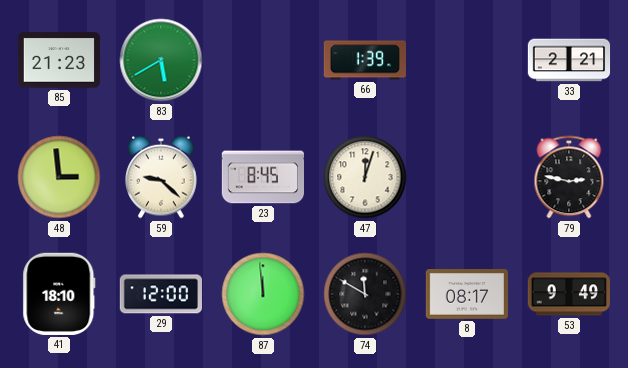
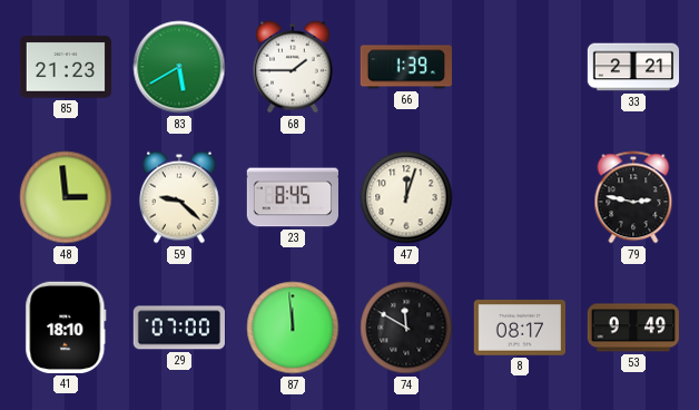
68: none -> 1:45 (293, 67)
29: 12:00 -> 07:00 (179, 328)
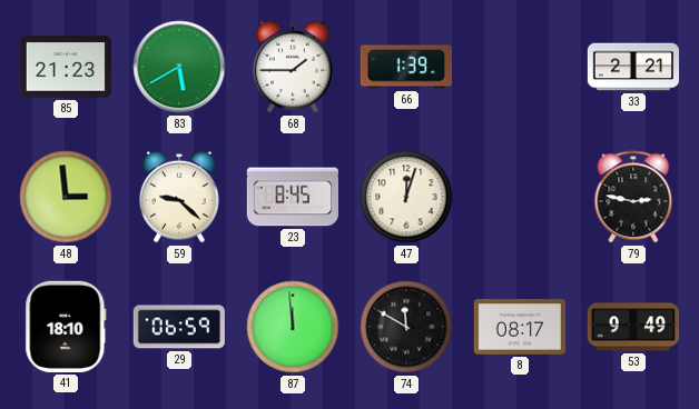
29: 07:00 -> 06:59 (179, 327)
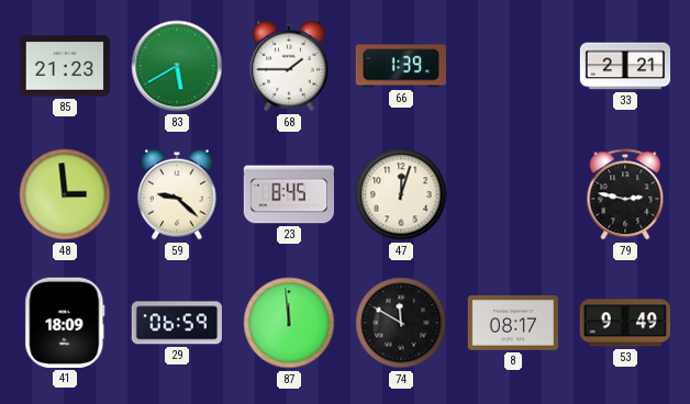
41: 18:10 -> 18:09 (65, 323)
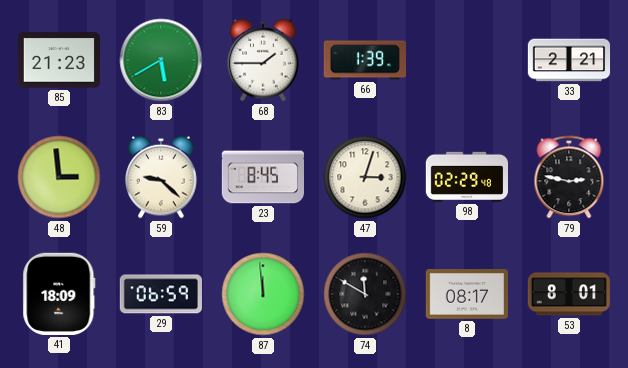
47: 12:03 -> 3:03 (365, 177)
98: none -> 02:29 (466, 177)
53: 9:49 -> 8:01 (569, 294)
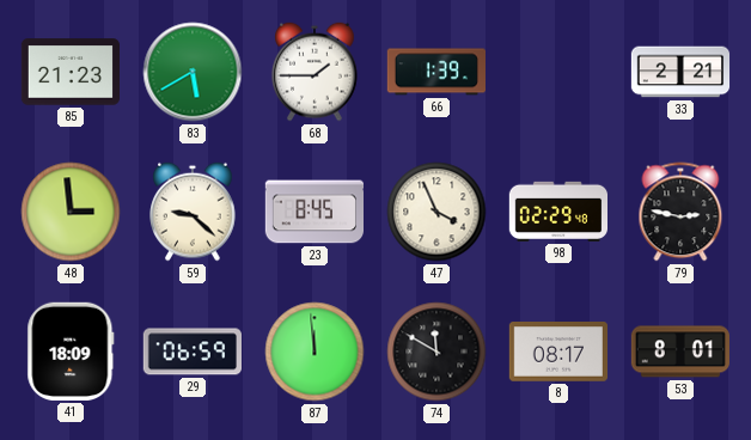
47: 3:03 -> 3:56 (436, 212)
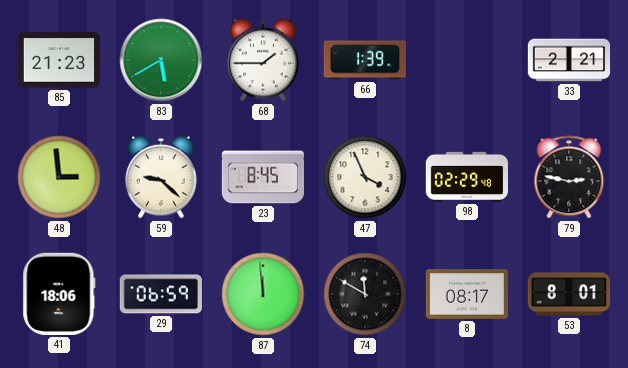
41: 18:09 -> 18:06 (59, 294)
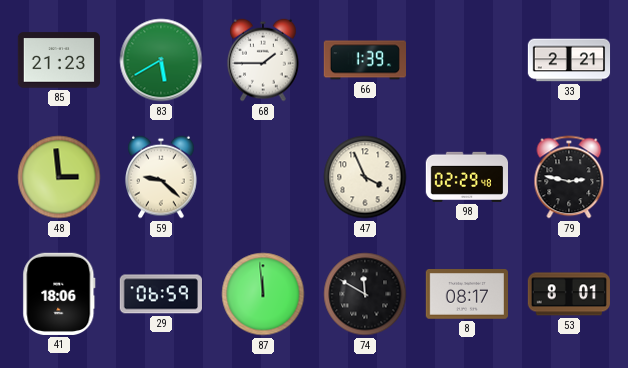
23: 8:45 -> none (262, 177)
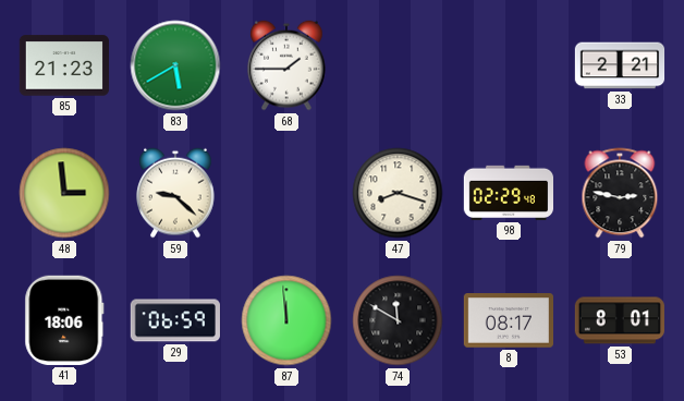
66: 1:39 -> none (364, 60)
47: 3:56 -> 8:18 (398, 193)
